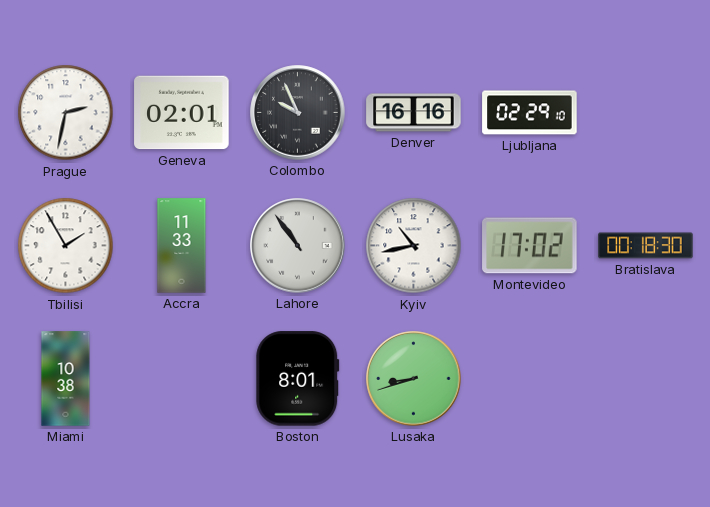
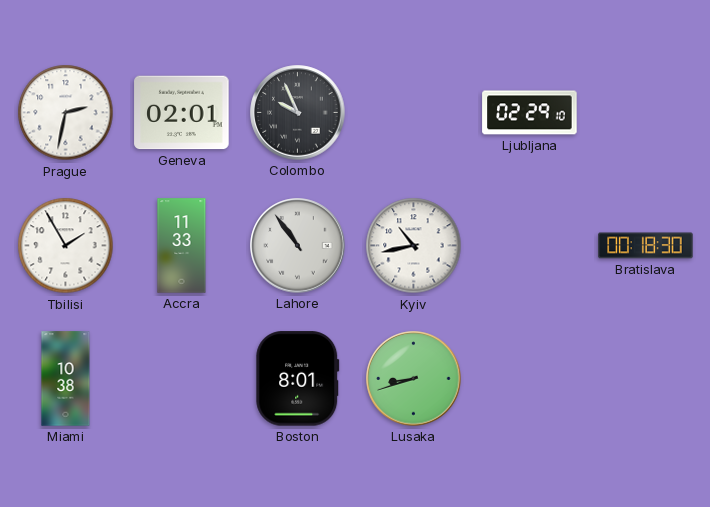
Denver: 16:16 -> none (414, 113)
Montevideo: 17:02 -> none (530, 246)
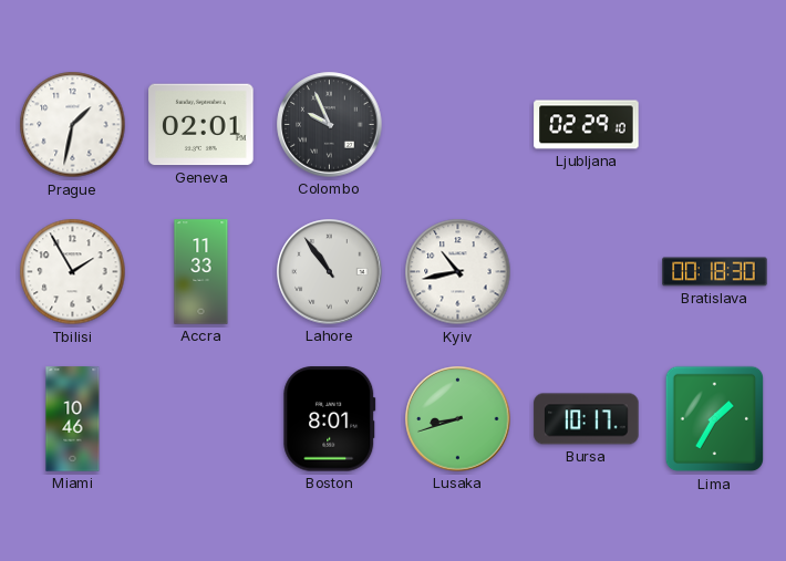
Prague: 2:32 -> 1:32 (73, 125)
Miami: 10:38 -> 10:46 (73, 419)
Bursa: none -> 10:17 (587, 419)
Lima: none -> 1:35 (715, 419)
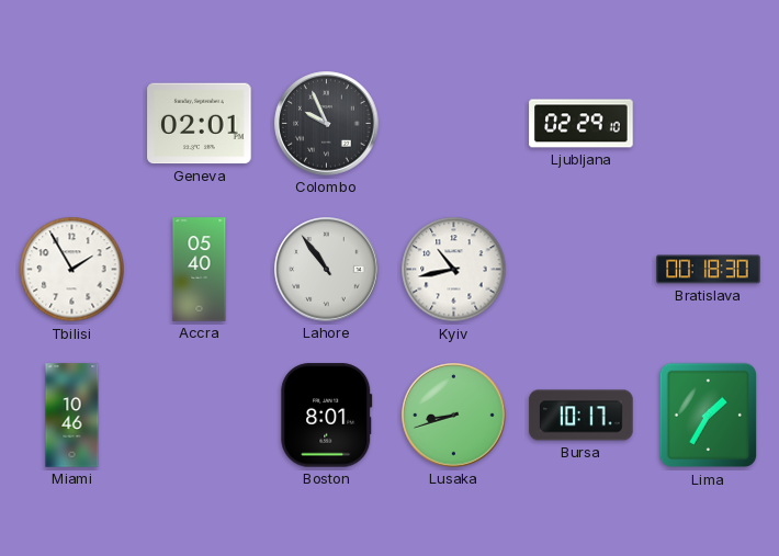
Prague: 1:32 -> none (73, 125)
Accra: 11:33 -> 05:40 (200, 270)
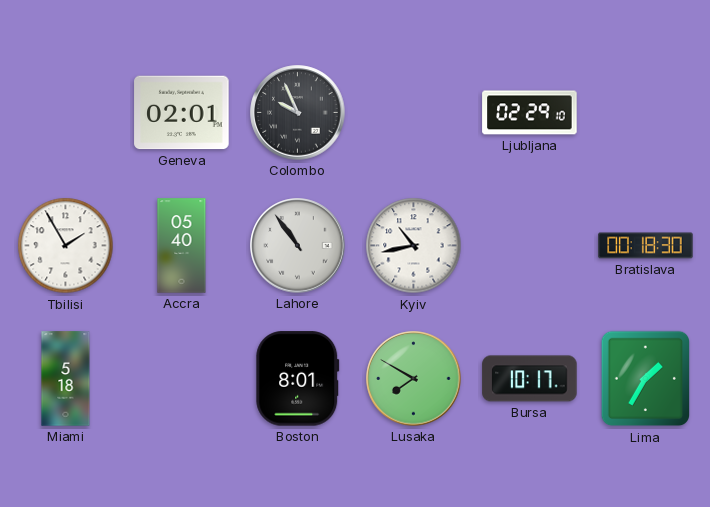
Miami: 10:46 -> 5:18 (66, 379)
Lusaka: 8:42 -> 7:50 (414, 379)
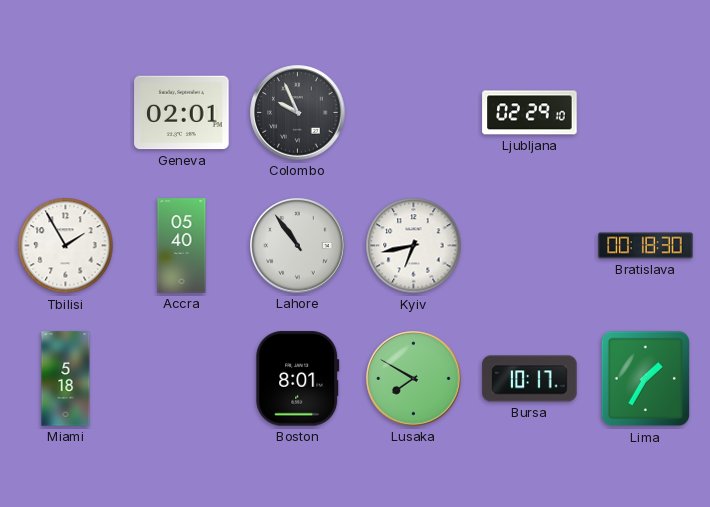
Kyiv: 10:43 -> 6:43 (414, 246)
